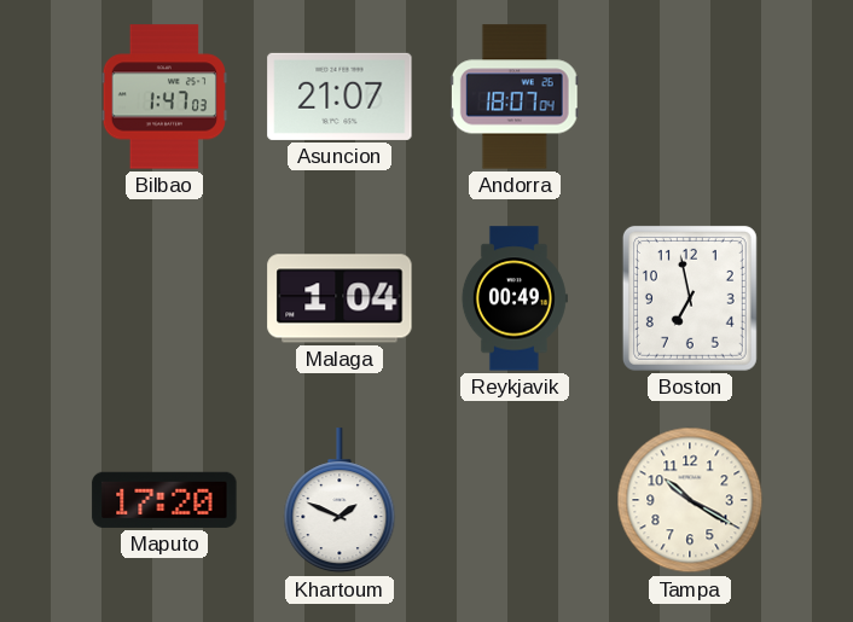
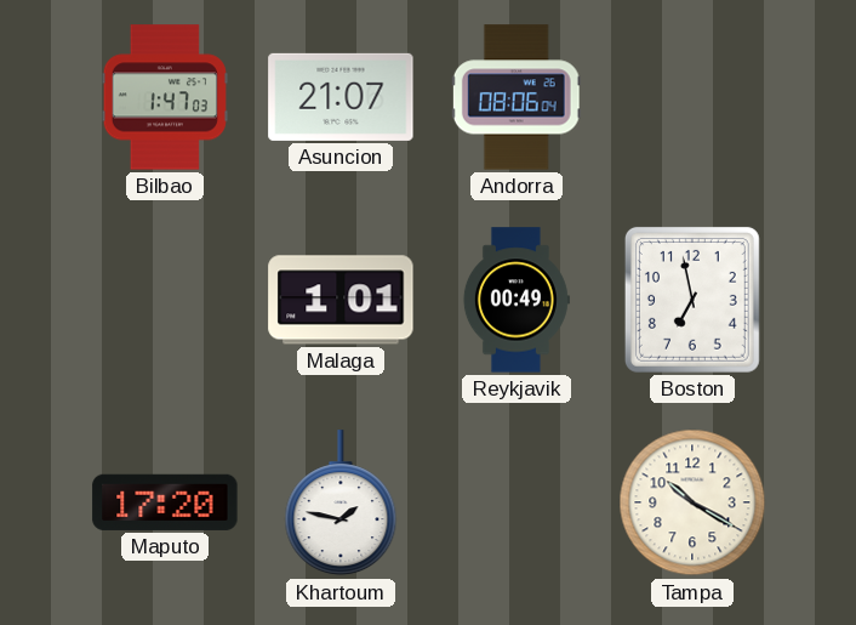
Andorra: 18:07 -> 08:06 (517, 97)
Malaga: 1:04 -> 1:01 (341, 300)
Khartoum: 1:49 -> 1:47 (341, 504)
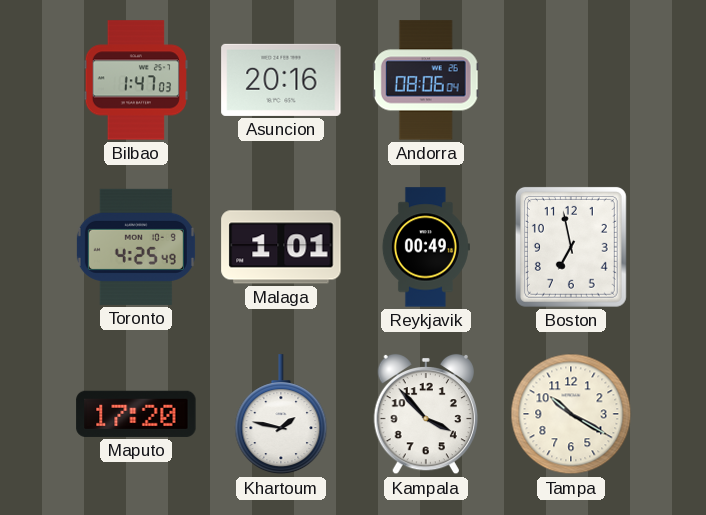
Asuncion: 21:07 -> 20:16 (281, 80)
Toronto: none -> 4:25 (136, 247)
Kampala: none -> 3:53 (425, 414)
